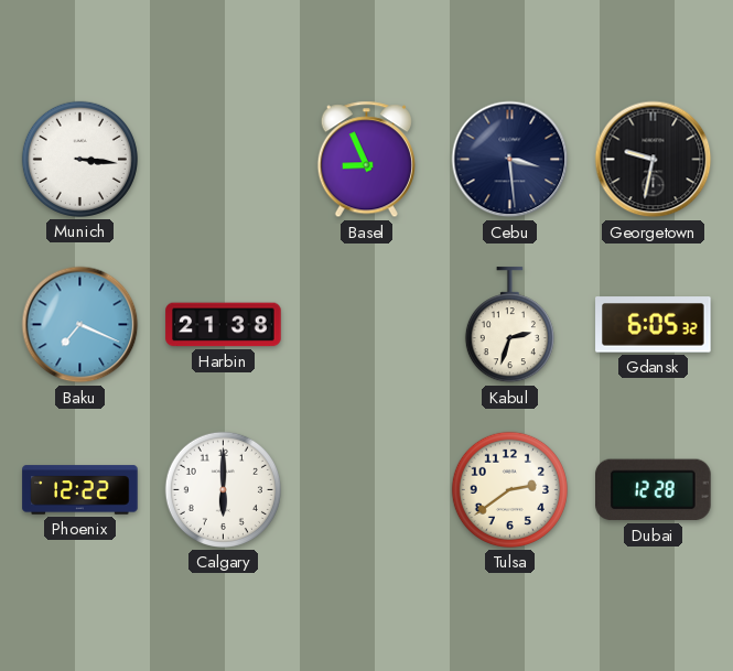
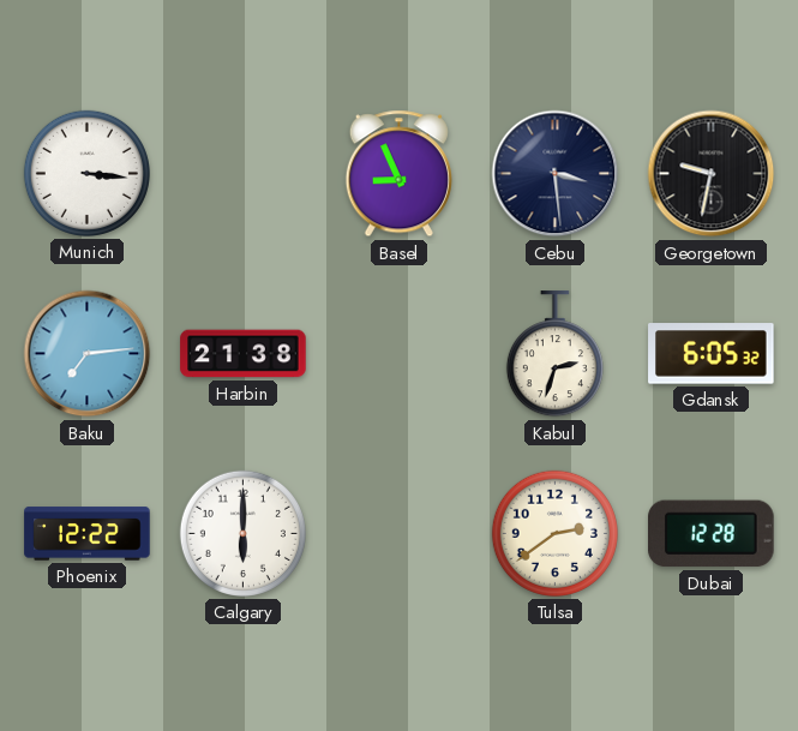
Baku: 7:19 -> 7:14 (88, 354)
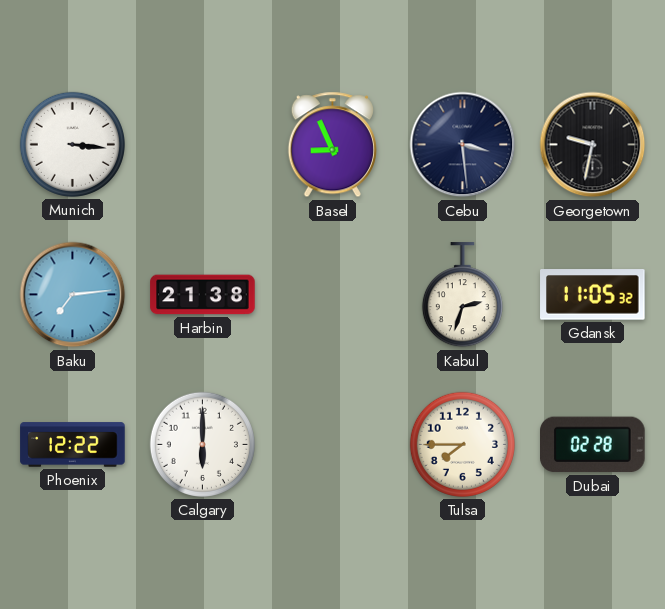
Gdansk: 6:05 -> 11:05 (593, 295)
Tulsa: 2:39 -> 7:45 (462, 444)
Dubai: 12:28 -> 02:28 (593, 445)
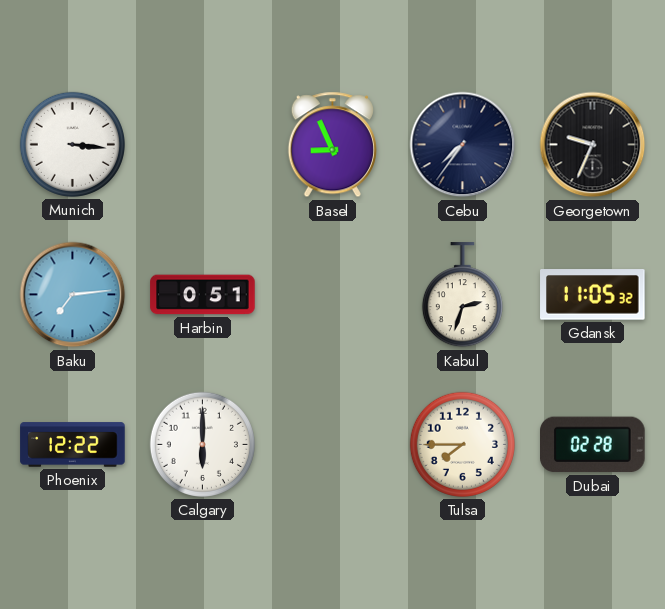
Cebu: 3:29 -> 7:36 (463, 145)
Georgetown: 9:32 -> 9:34 (593, 145)
Harbin: 21:38 -> 0:51 (203, 295)
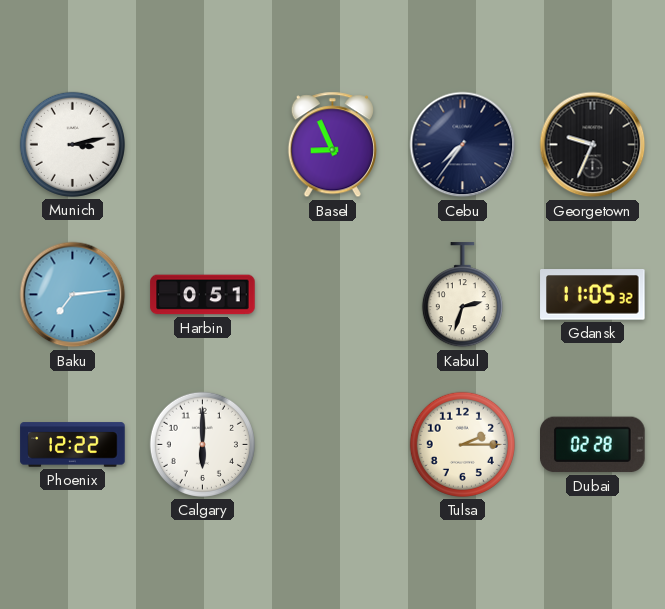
Munich: 3:16 -> 3:13 (72, 144)
Tulsa: 7:45 -> 2:15 (462, 444)
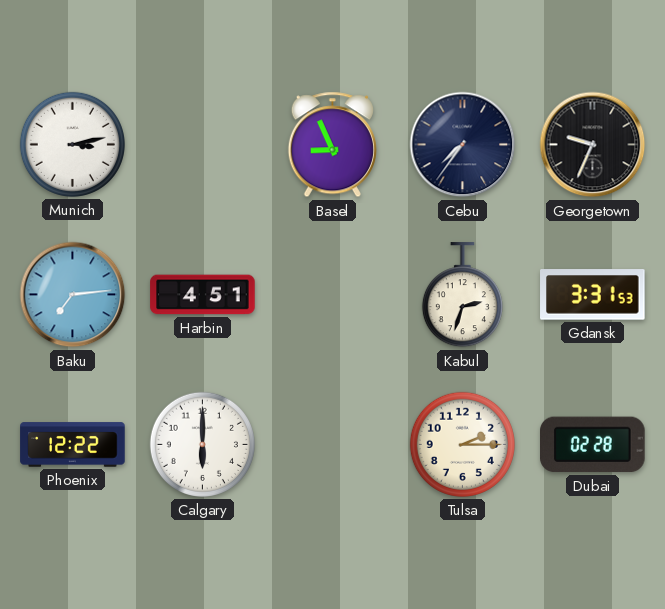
Harbin: 0:51 -> 4:51 (203, 295)
Gdansk: 11:05 -> 3:31 (593, 295)
